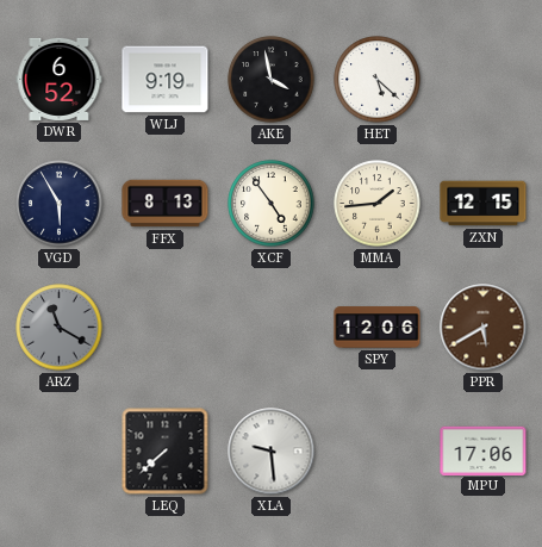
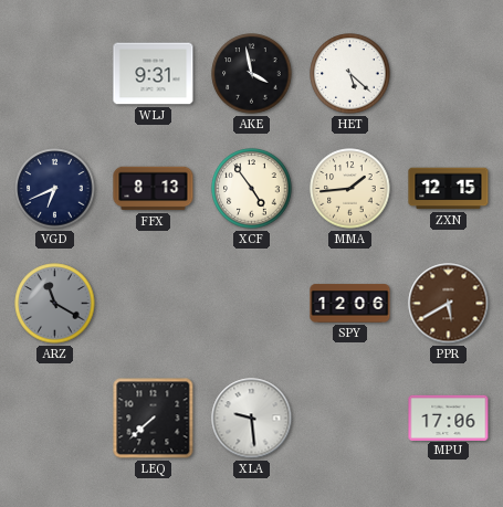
DWR: 6:52 -> none (60, 79)
WLJ: 9:19 -> 9:31 (154, 74)
VGD: 5:55 -> 6:41 (55, 189)
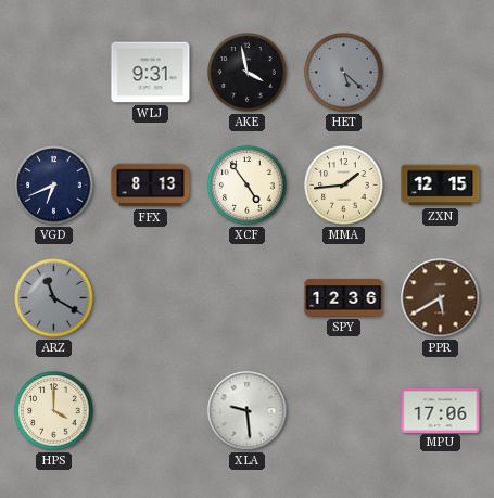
HET dial: white -> grey (344, 73)
SPY: 12:06 -> 12:36 (344, 298)
HPS: none -> 4:00 (54, 411)
LEQ: 7:38 -> none (154, 419)
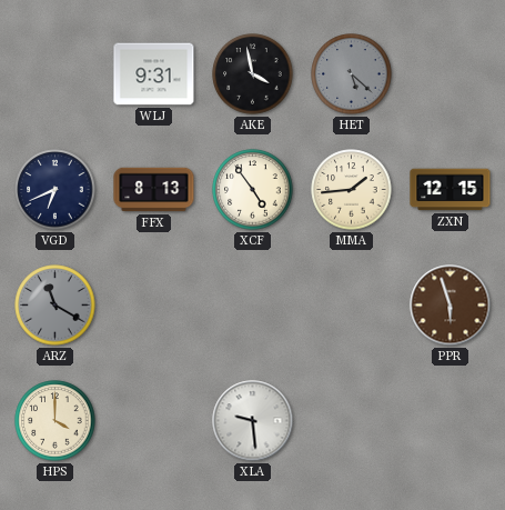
SPY: 12:36 -> none (344, 298)
PPR: 5:40 -> 5:57 (451, 306)
MPU: 17:06 -> none (441, 410)
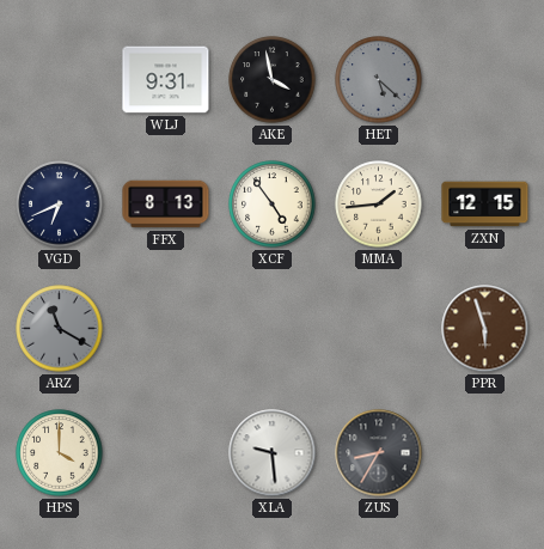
ZUS: none -> 8:35 (379, 453)
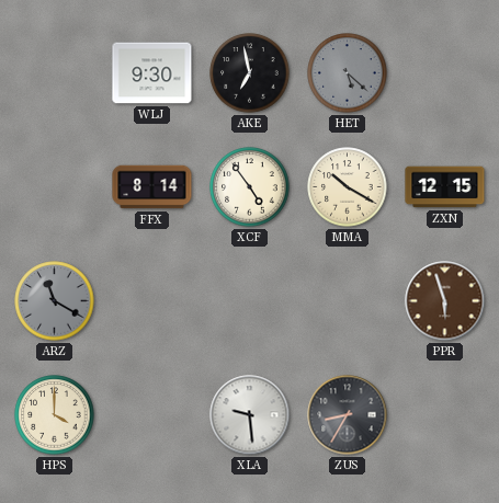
WLJ: 9:31 -> 9:30 (152, 73)
AKE: 3:58 -> 6:58 (250, 73)
VGD: 6:41 -> none (60, 205)
FFX: 8:13 -> 8:14 (152, 187)
MMA: 1:44 -> 10:20 (348, 187)
